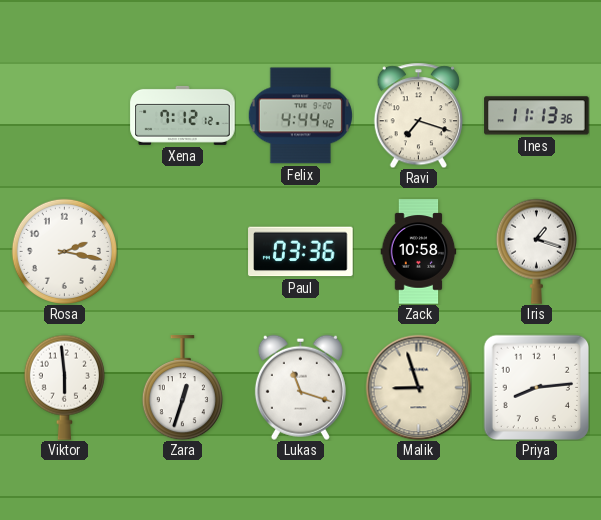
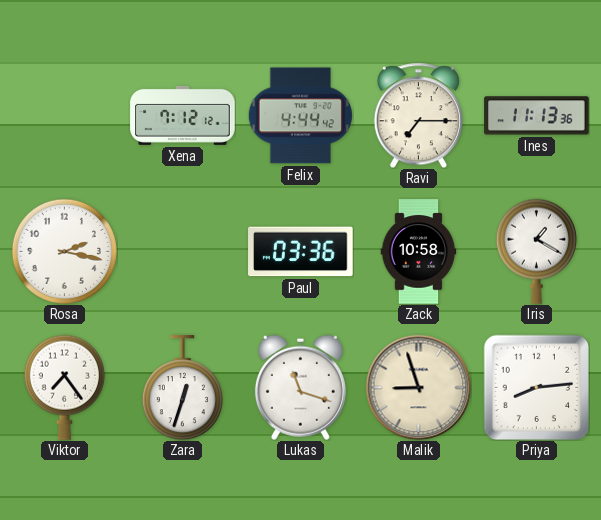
Ravi: 7:18 -> 7:15 (418, 115)
Iris: 1:18 -> 1:20 (536, 251)
Viktor: 5:59 -> 7:24 (64, 387)
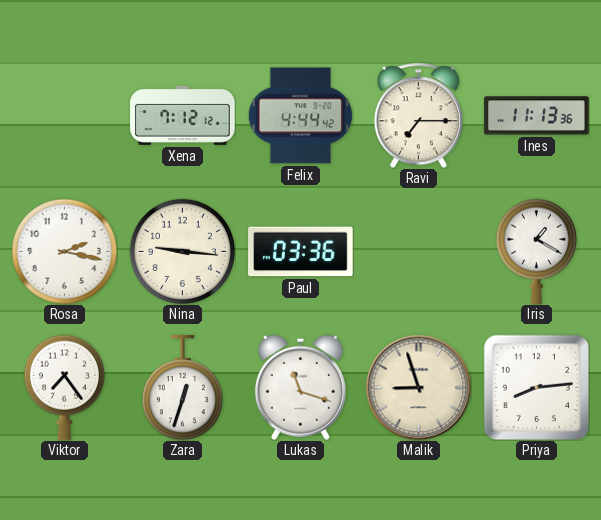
Nina: none -> 9:16 (182, 251)
Zack: 10:58 -> none (419, 252)
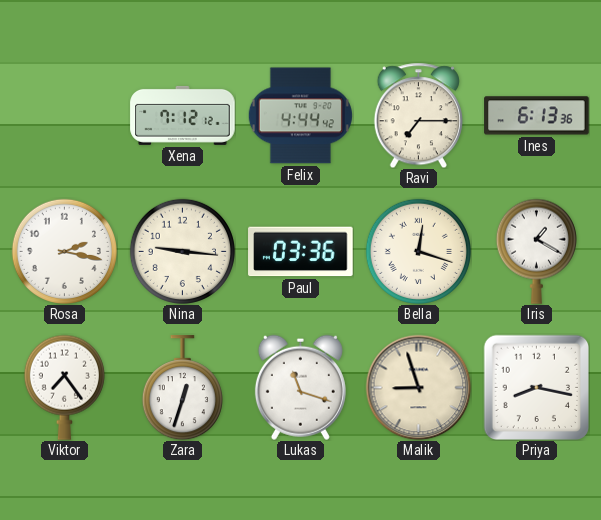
Ines: 11:13 -> 6:13 (537, 116)
Bella: none -> 12:18 (418, 251)
Priya: 8:14 -> 8:17 (536, 387)
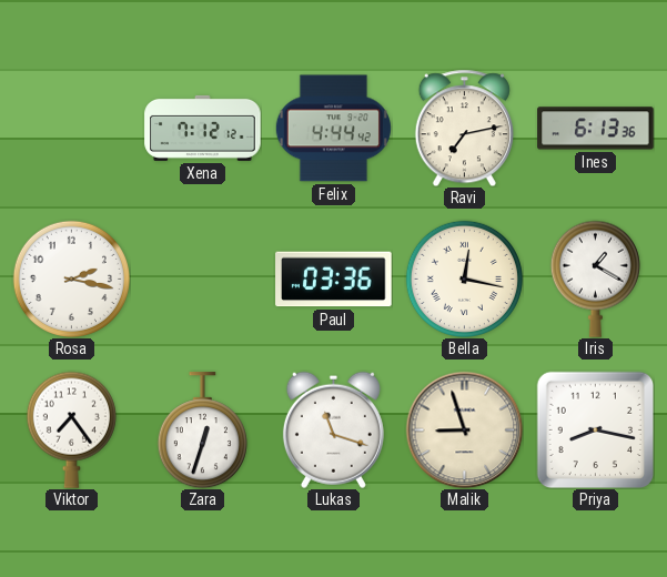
Ravi: 7:15 -> 7:13 (464, 128)
Nina: 9:16 -> none (182, 251)
Bella: 12:18 -> 12:17 (464, 279)
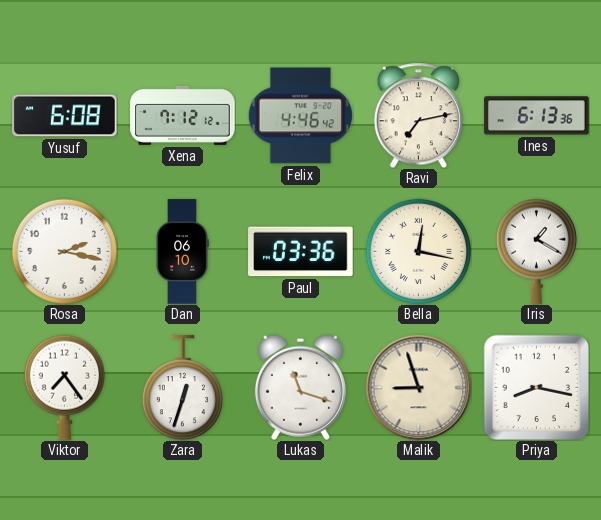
Yusuf: none -> 6:08 (65, 116)
Felix: 4:44 -> 4:46 (300, 116)
Dan: none -> 06:10 (182, 252)
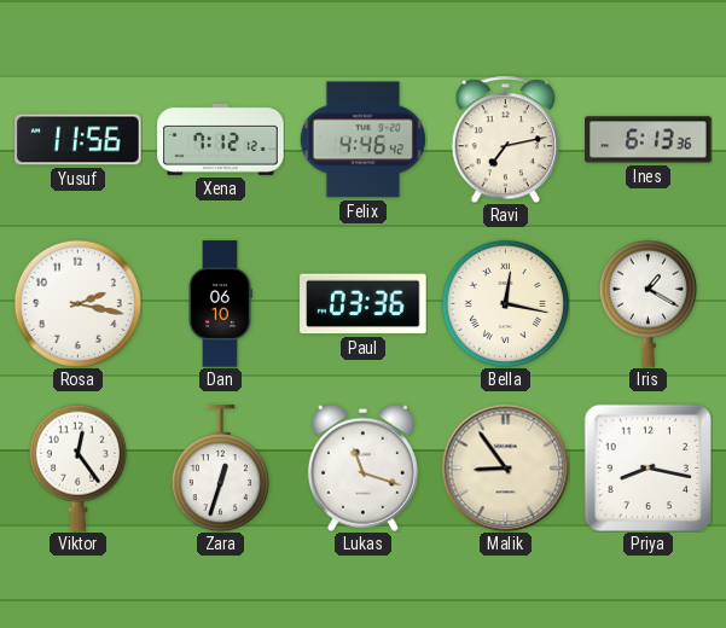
Yusuf: 6:08 -> 11:56 (79, 140)
Viktor: 7:24 -> 12:24 (77, 467)
Malik: 8:57 -> 8:54 (505, 467)
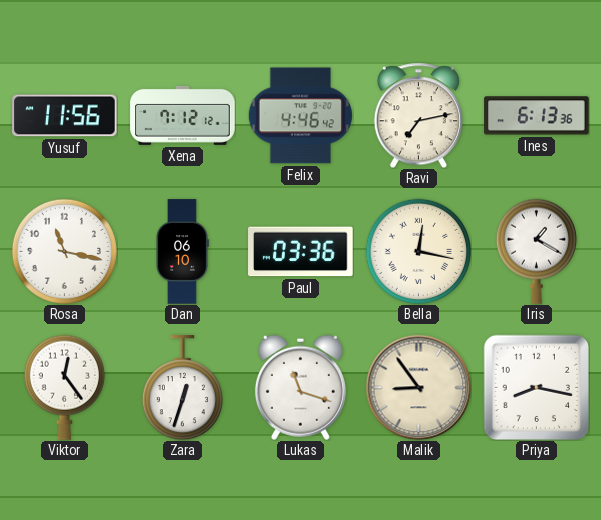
Rosa: 2:17 -> 11:17 (64, 251)
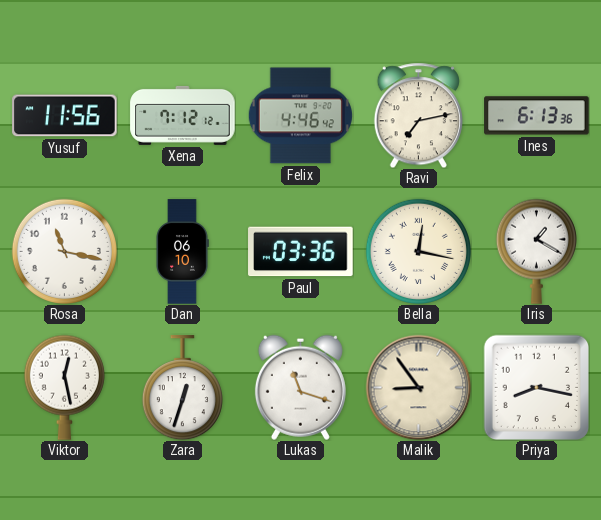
Viktor: 12:24 -> 12:28 (64, 387)
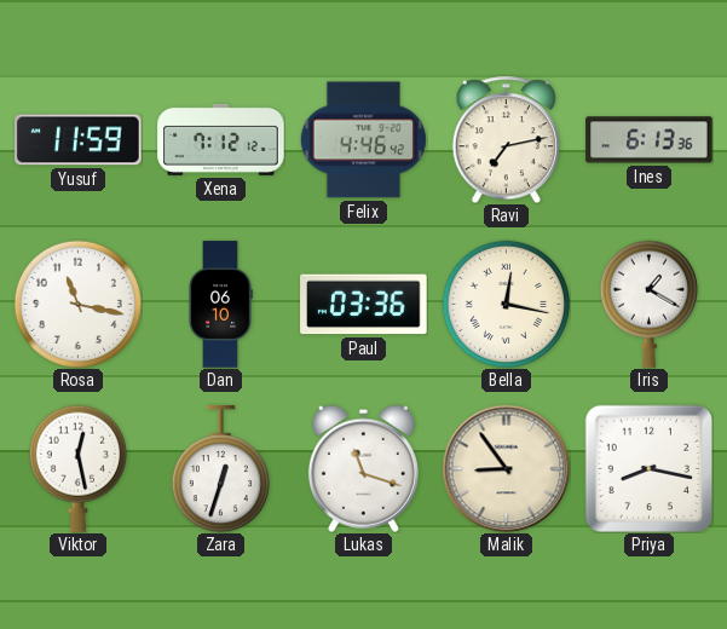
Yusuf: 11:56 -> 11:59 (79, 140)
